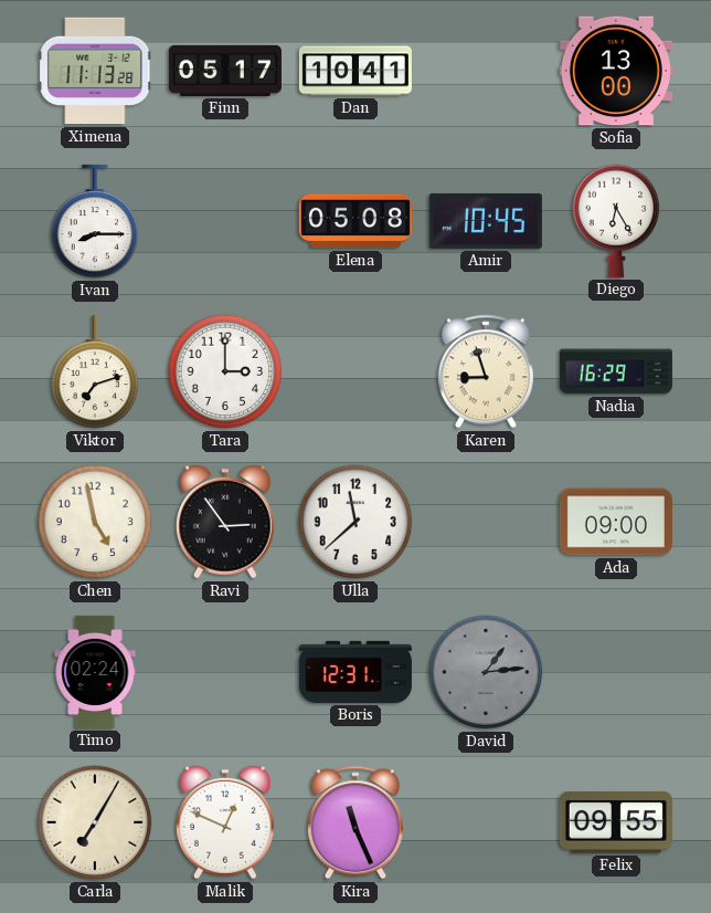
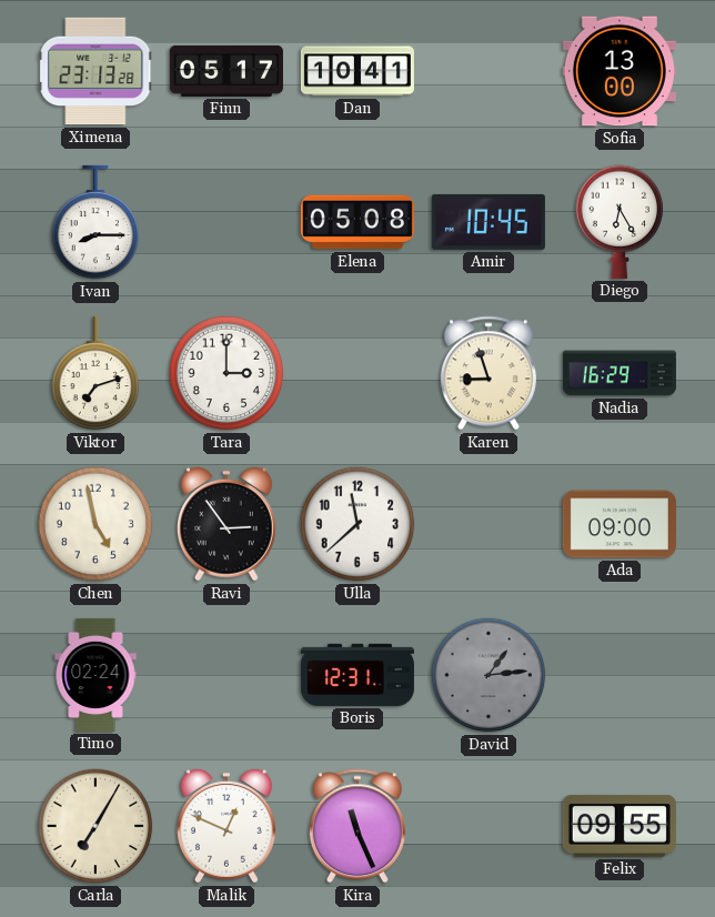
Ximena: 11:13 -> 23:13 (95, 71)
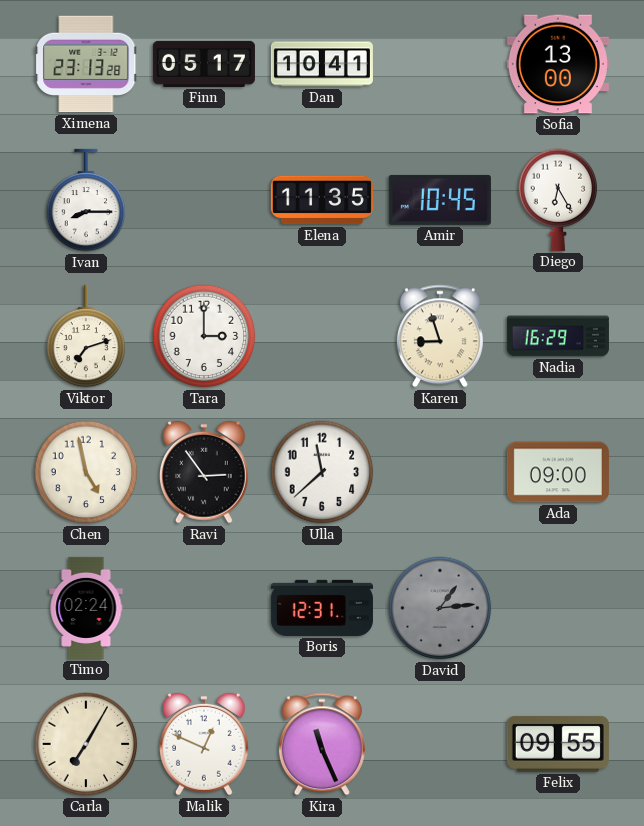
Elena: 05:08 -> 11:35 (322, 200)
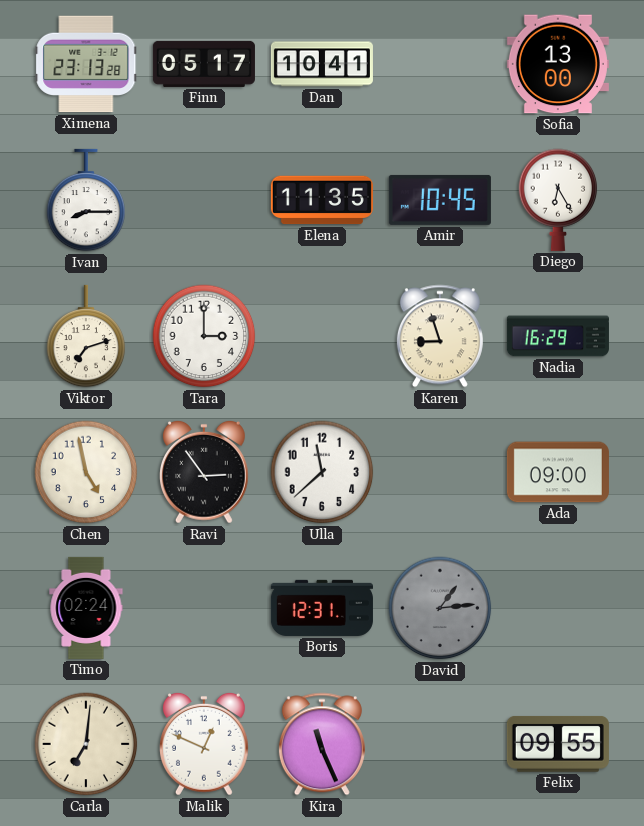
Carla: 7:05 -> 7:01 (86, 744)
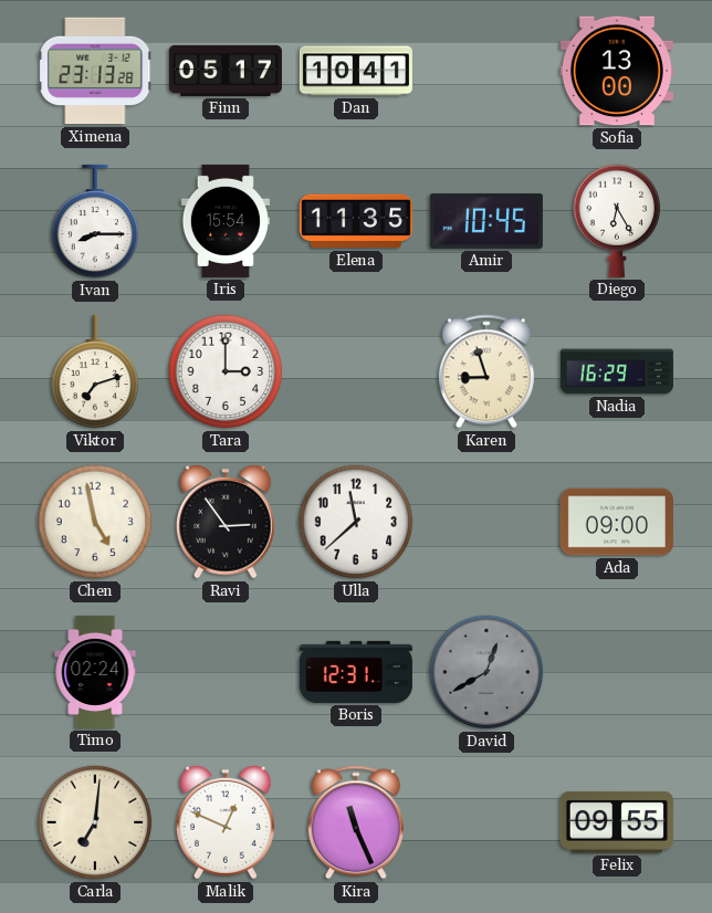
Iris: none -> 15:54 (226, 221)
David: 1:14 -> 12:40 (486, 672)
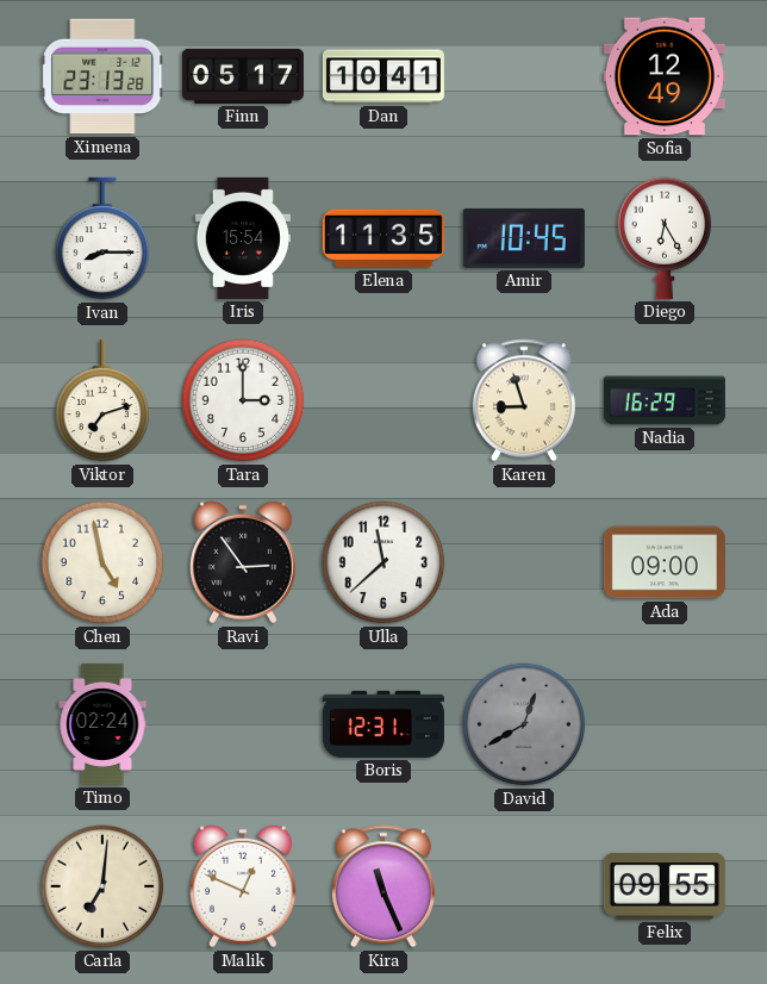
Sofia: 13:00 -> 12:49 (665, 76)
